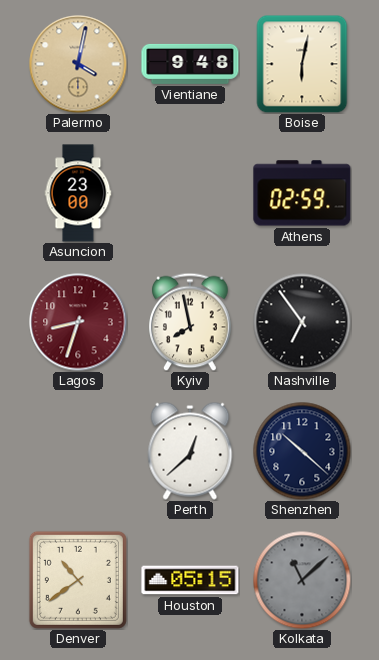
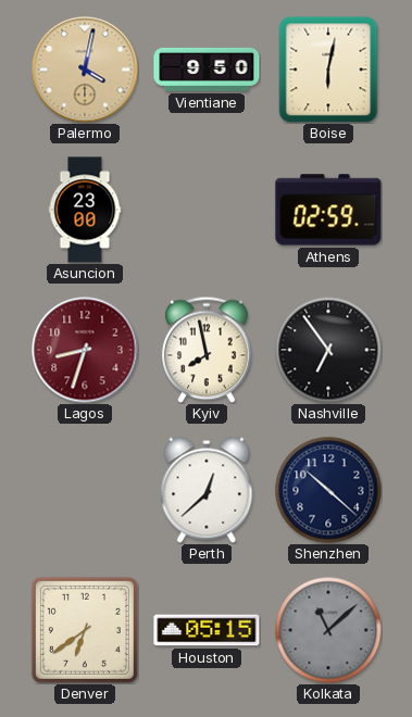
Vientiane: 9:48 -> 9:50 (207, 70)
Denver: 10:39 -> 6:39 (85, 630)
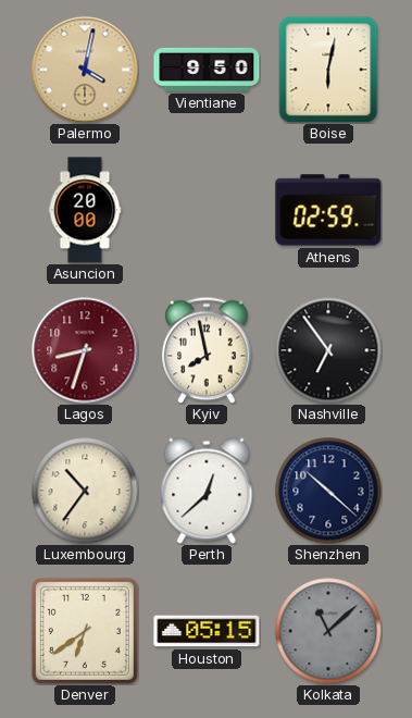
Asuncion: 23:00 -> 20:00 (85, 210)
Luxembourg: none -> 10:36 (85, 491)
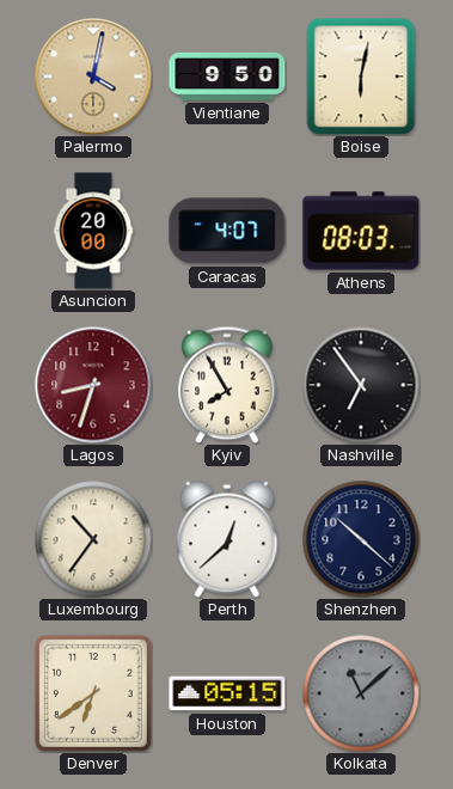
Caracas: none -> 4:07 (227, 231)
Athens: 02:59 -> 08:03 (361, 231)
Kyiv: 7:58 -> 7:55 (227, 385)
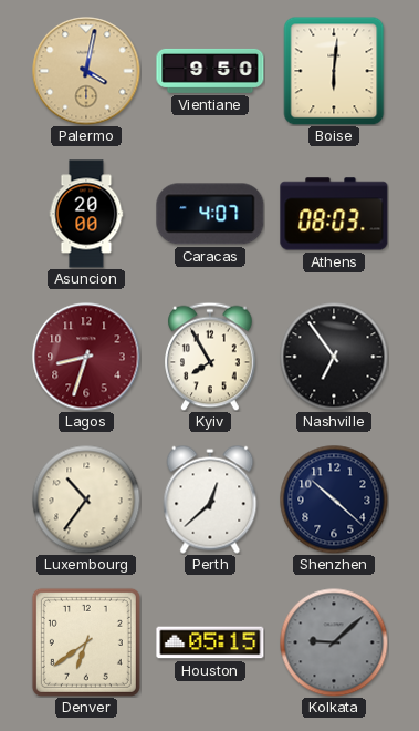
Boise: 6:02 -> 6:01 (334, 71)
Kolkata: 11:08 -> 9:08 (334, 642)
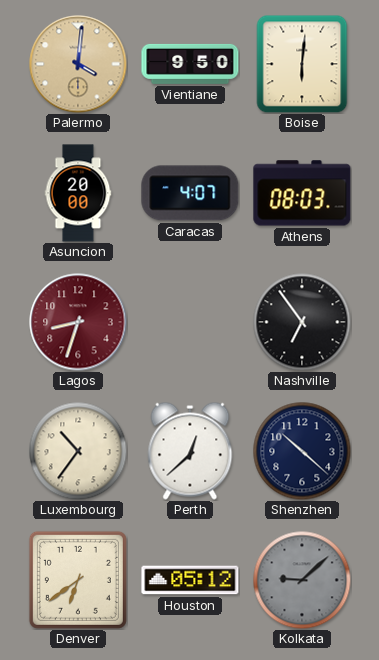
Palermo: 4:02 -> 4:01 (78, 64)
Kyiv: 7:55 -> none (210, 357)
Houston: 05:15 -> 05:12 (190, 580)
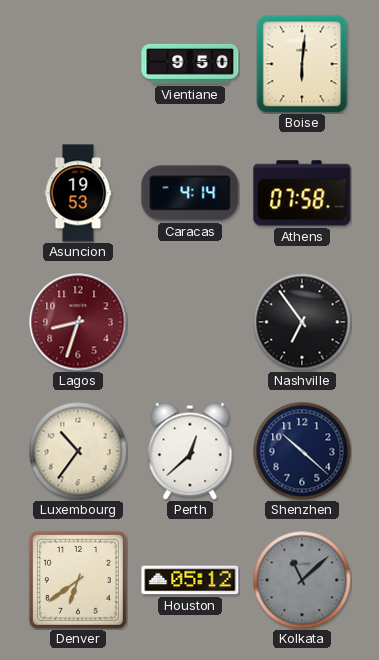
Palermo: 4:01 -> none (78, 64)
Asuncion: 20:00 -> 19:53 (78, 193)
Caracas: 4:07 -> 4:14 (190, 193)
Athens: 08:03 -> 07:58 (302, 193)
Kolkata: 9:08 -> 11:08 (302, 580)
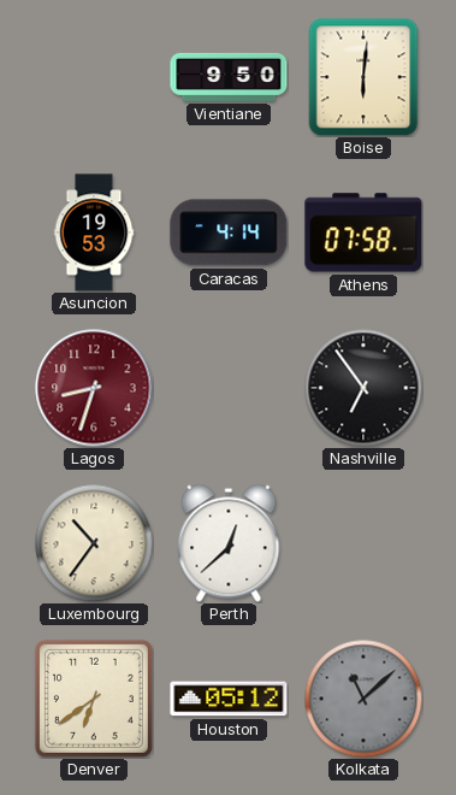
Shenzhen: 10:22 -> none (302, 451)
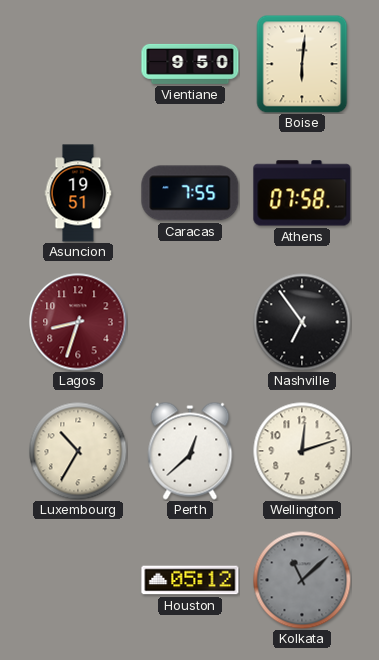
Asuncion: 19:53 -> 19:51 (78, 193)
Caracas: 4:14 -> 7:55 (190, 193)
Luxembourg: 10:36 -> 10:35 (78, 451)
Wellington: none -> 12:12 (302, 451)
Denver: 6:39 -> none (94, 699)
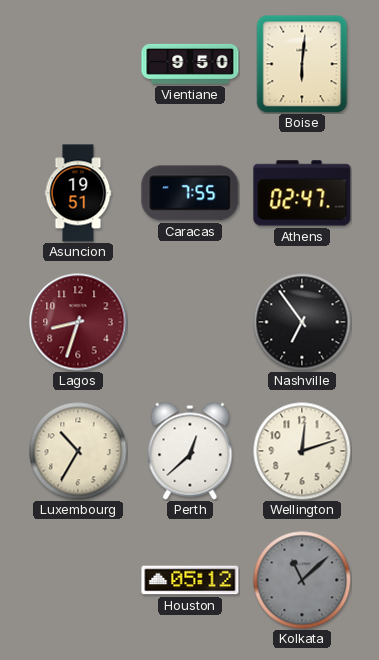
Athens: 07:58 -> 02:47 (302, 193)
